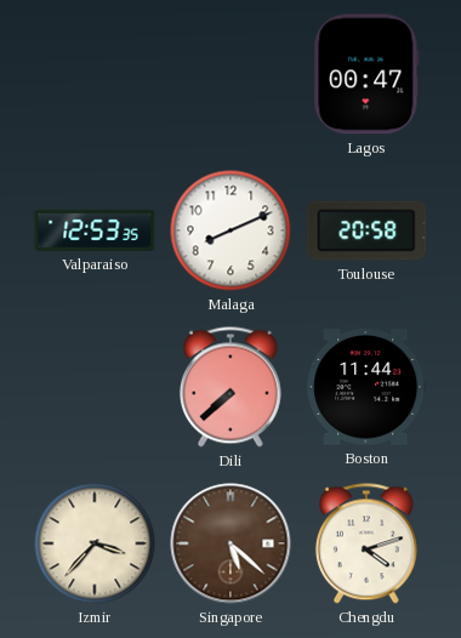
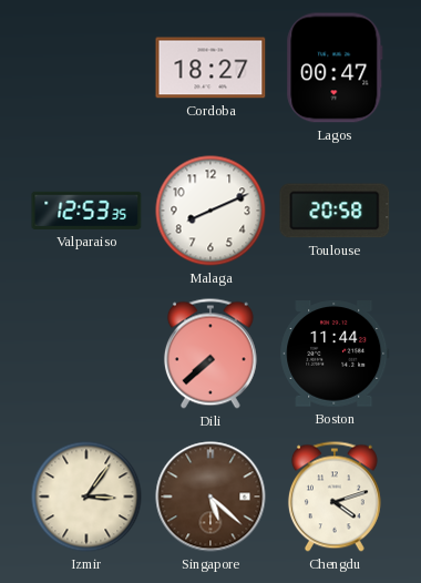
Cordoba: none -> 18:27 (210, 68)
Izmir: 3:37 -> 3:06 (86, 497)
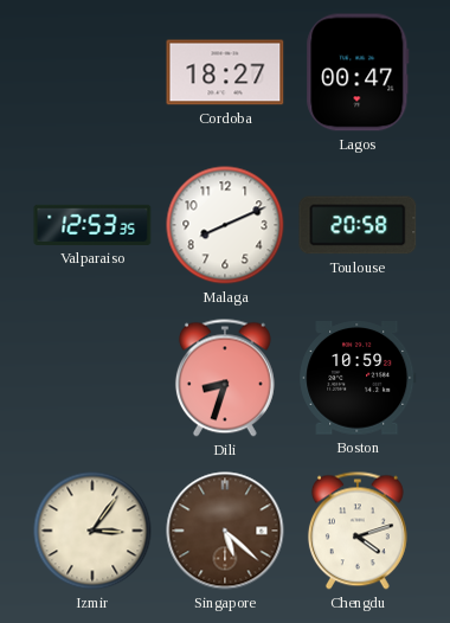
Dili: 7:38 -> 8:33 (225, 378)
Boston: 11:44 -> 10:59 (358, 379)
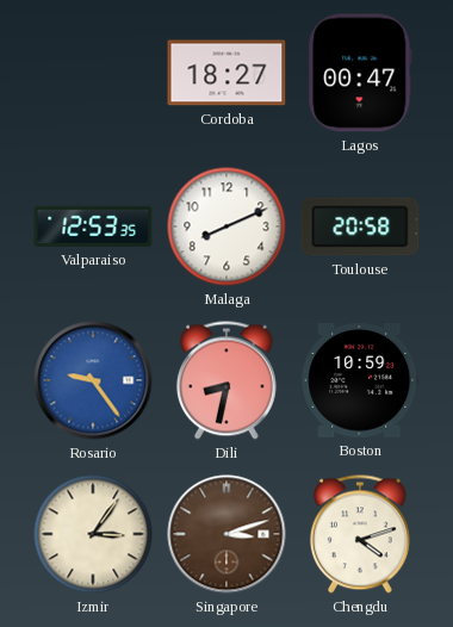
Rosario: none -> 9:24 (93, 380)
Dili: 8:33 -> 8:32 (226, 380)
Singapore: 5:22 -> 3:12 (226, 534)
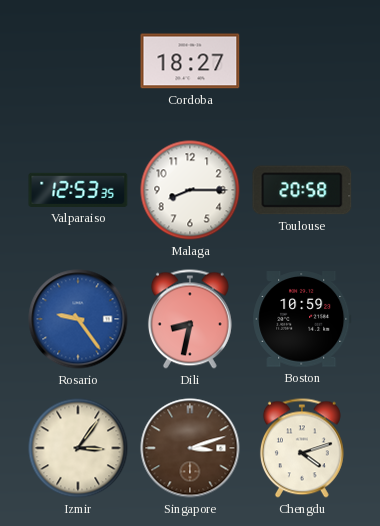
Lagos: 00:47 -> none (360, 73)
Malaga: 8:11 -> 8:15 (190, 190)
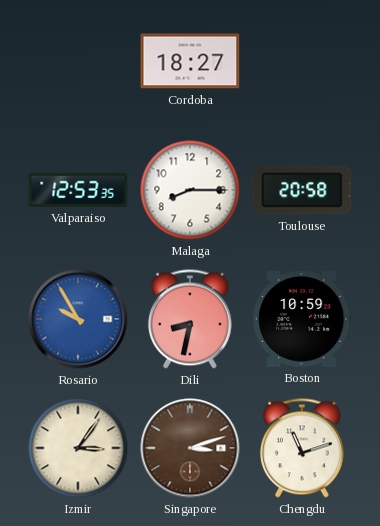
Rosario: 9:24 -> 9:55 (78, 319)
Chengdu: 4:12 -> 11:12 (302, 448)
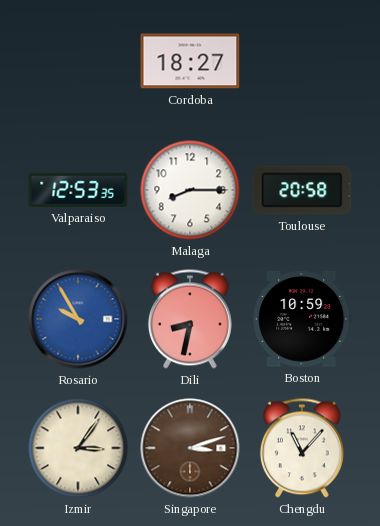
Chengdu: 11:12 -> 11:07 (302, 448)
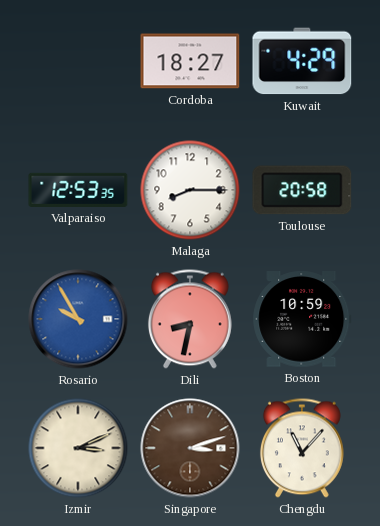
Kuwait: none -> 4:29 (302, 61)
Izmir: 3:06 -> 3:11 (78, 448)
